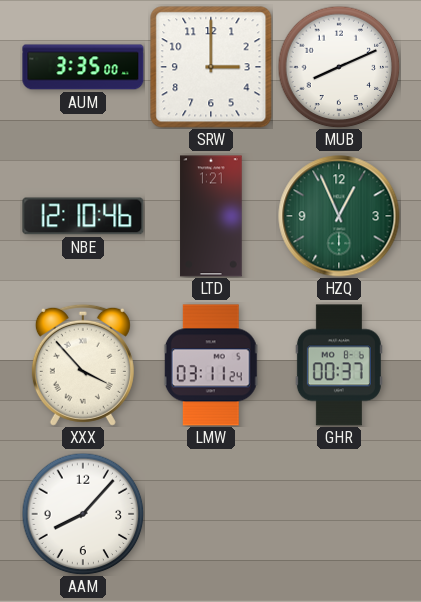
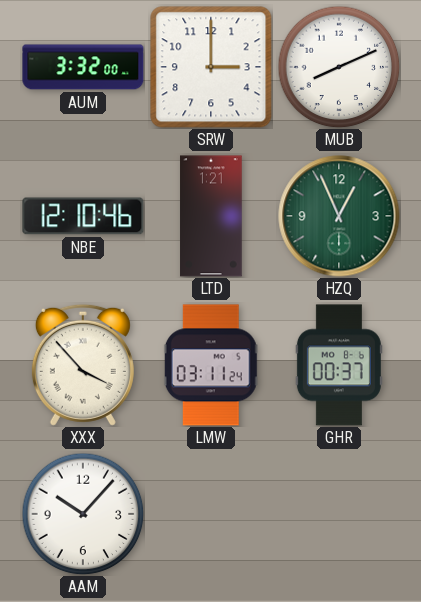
AUM: 3:35 -> 3:32 (83, 67)
AAM: 8:07 -> 10:07 (83, 514)
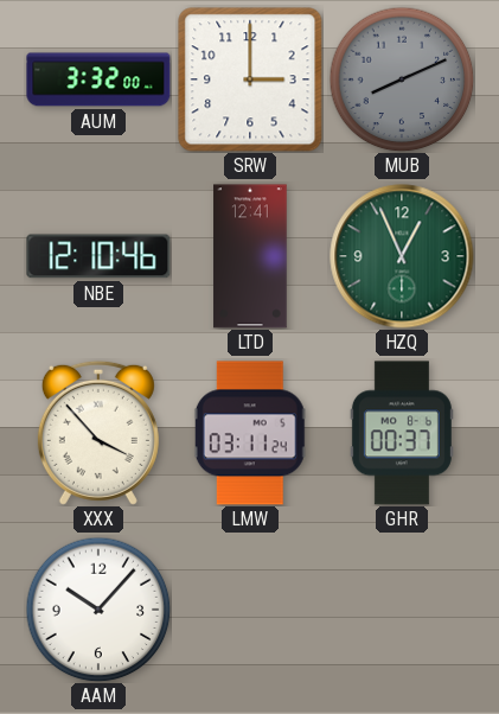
MUB dial: white -> grey (402, 79)
LTD: 1:21 -> 12:41 (250, 256)
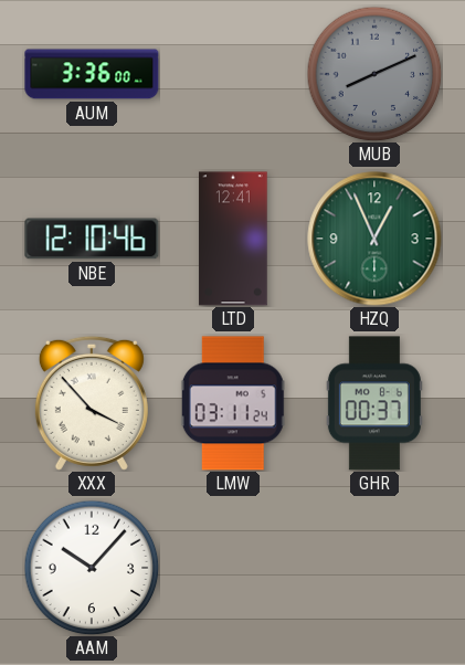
AUM: 3:32 -> 3:36 (92, 74)
SRW: 3:00 -> none (250, 79)
